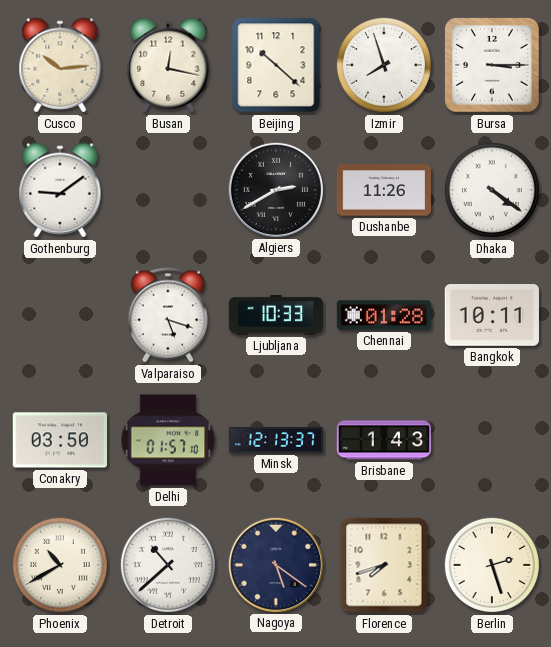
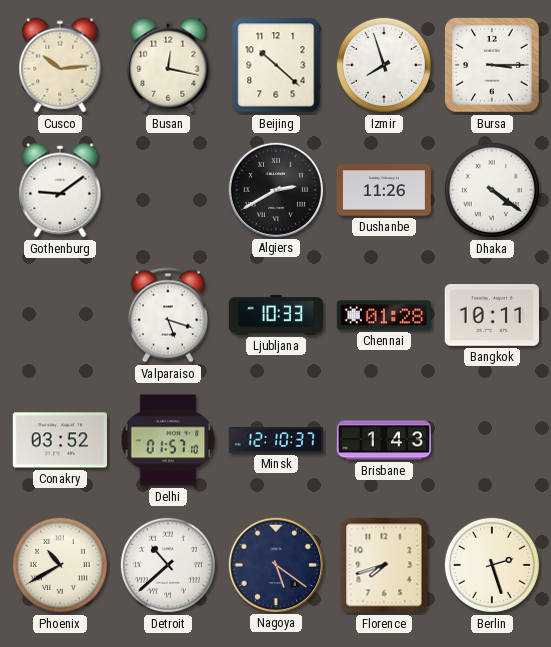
Conakry: 03:50 -> 03:52 (59, 440)
Minsk: 12:13 -> 12:10 (276, 441)
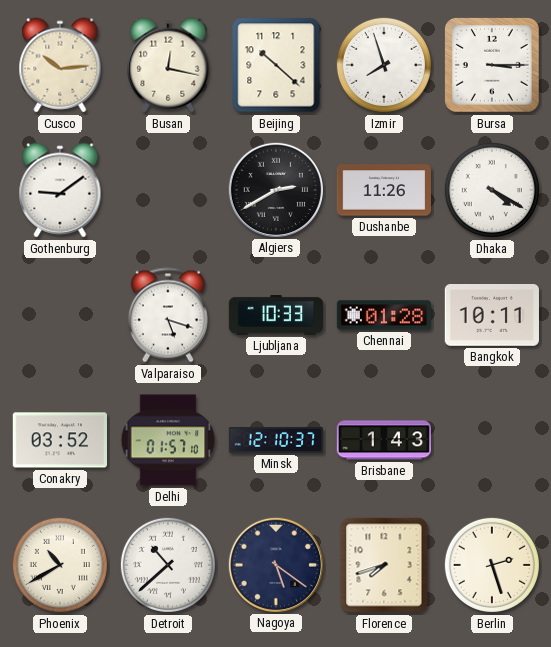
Dhaka: 4:21 -> 4:20 (492, 190)
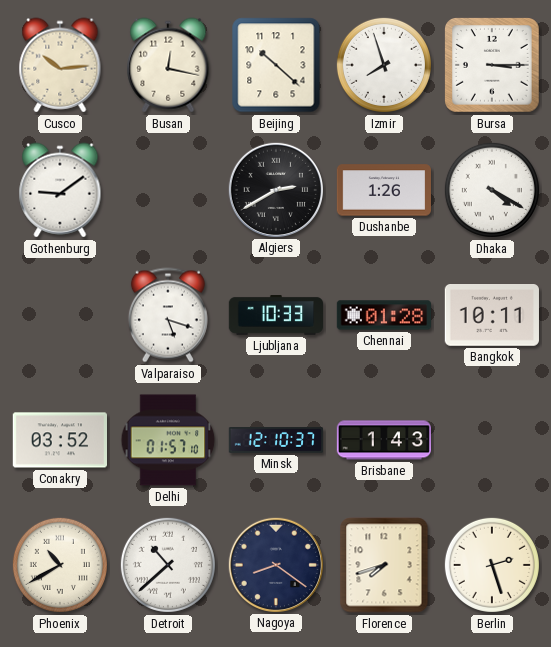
Dushanbe: 11:26 -> 1:26 (383, 190)
Nagoya: 5:21 -> 8:21 (275, 564)
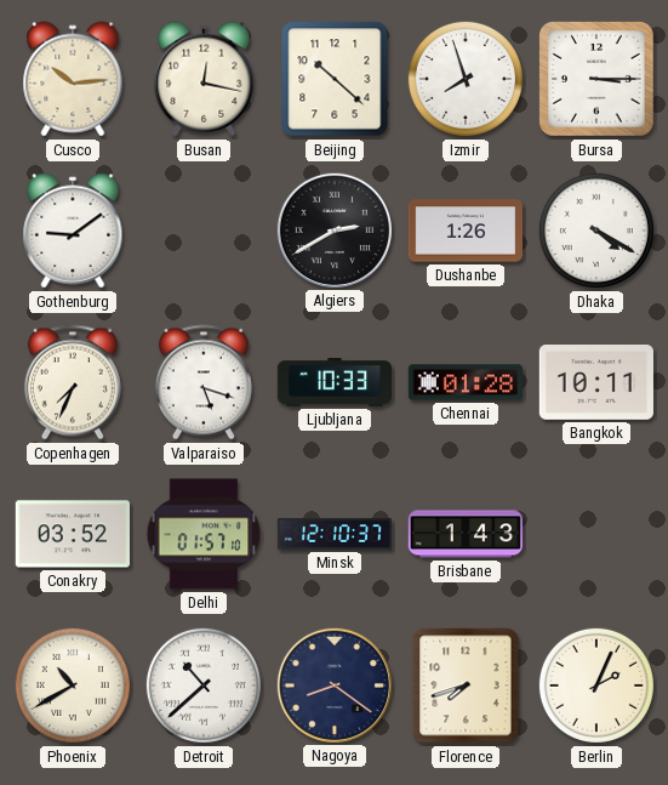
Copenhagen: none -> 7:34 (73, 382)
Berlin: 2:27 -> 2:04 (596, 686)
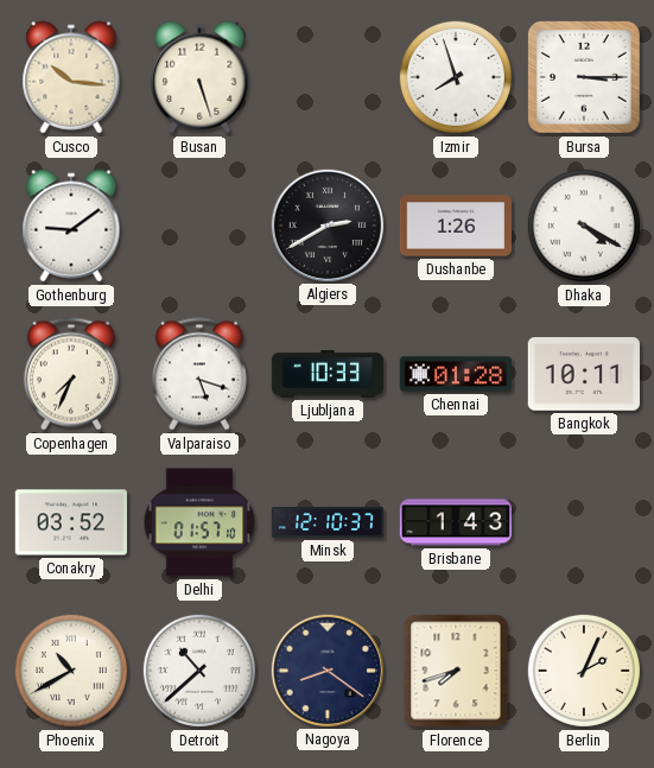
Cusco: 10:14 -> 10:16 (71, 77)
Busan: 12:17 -> 5:27 (199, 77)
Beijing: 10:22 -> none (335, 79)
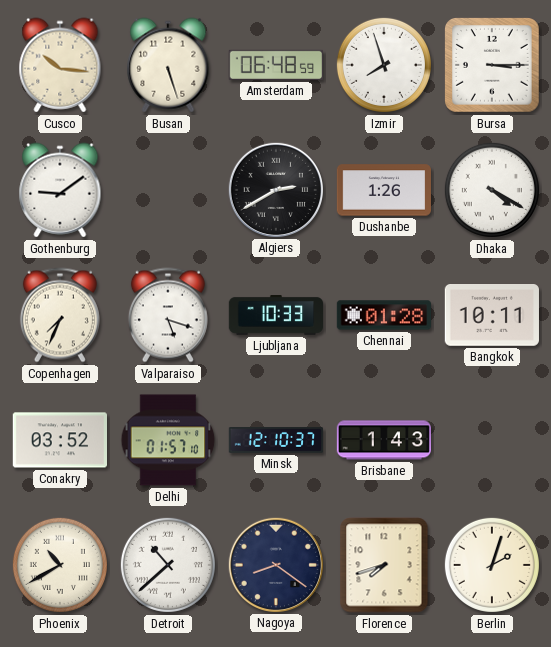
Amsterdam: none -> 06:48 (275, 65)
Berlin: 2:04 -> 2:03 (492, 565)
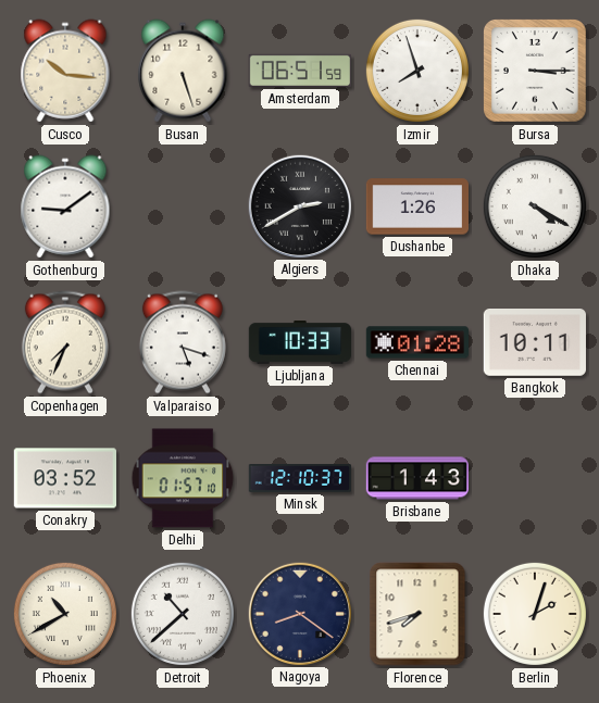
Amsterdam: 06:48 -> 06:51 (299, 71)
